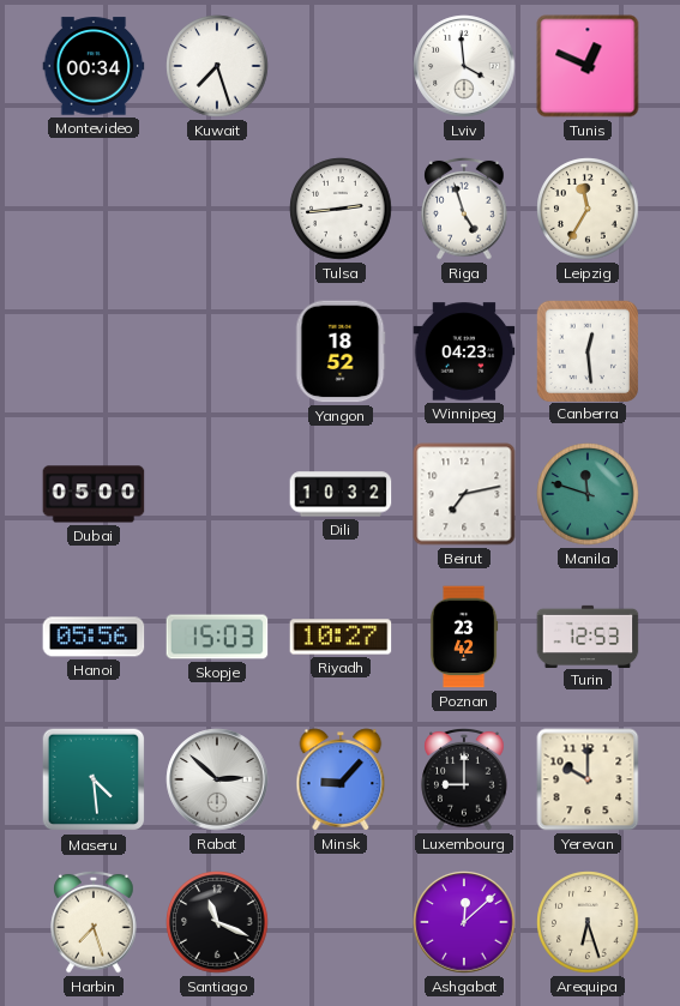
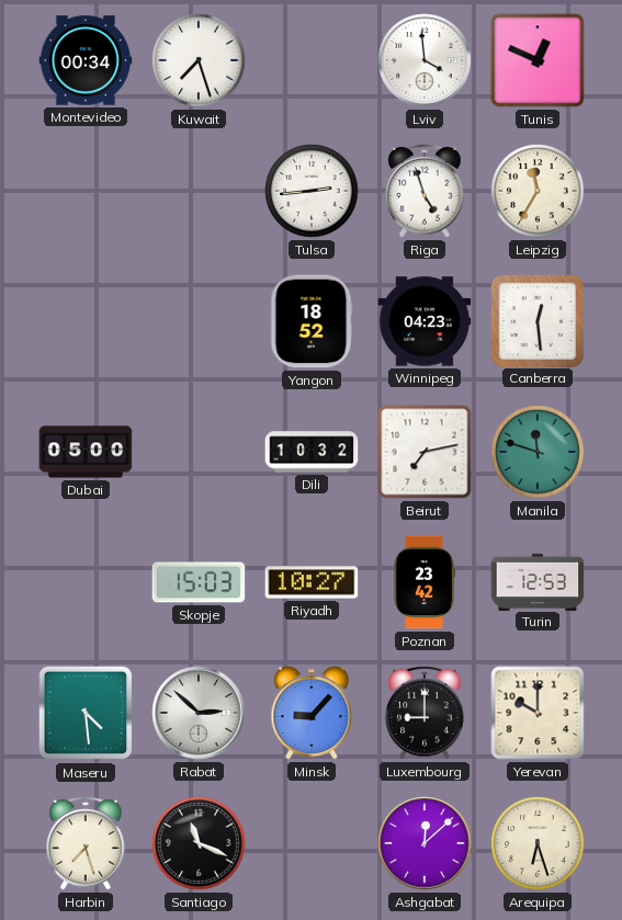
Hanoi: 05:56 -> none (94, 637)
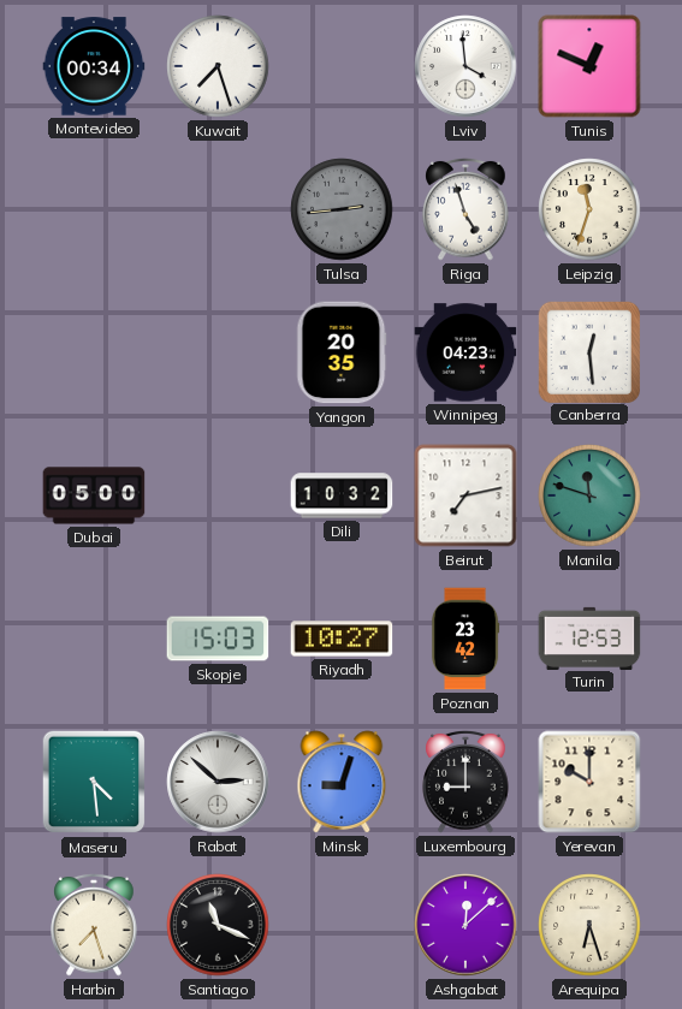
Tulsa dial: white -> grey (342, 209)
Leipzig: 11:35 -> 11:33 (589, 209)
Yangon: 18:52 -> 20:35 (342, 352)
Minsk: 9:07 -> 9:03 (342, 782)
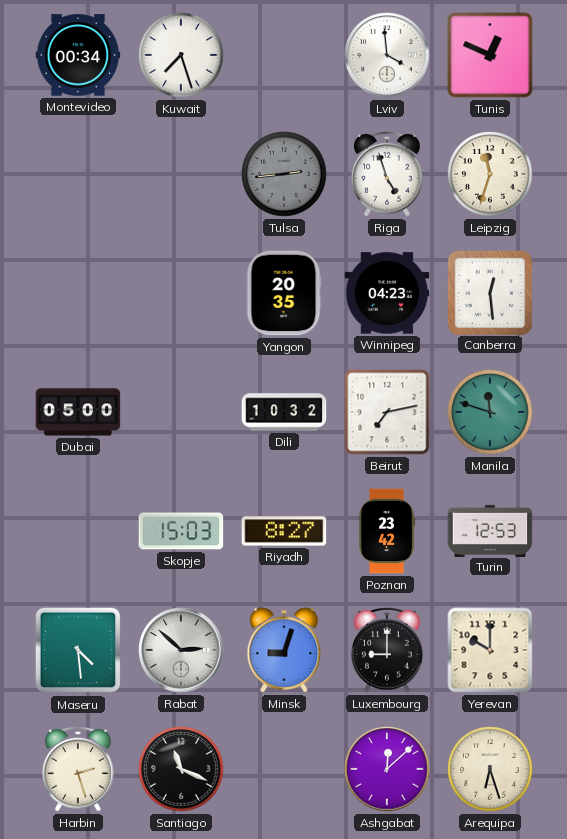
Riyadh: 10:27 -> 8:27 (284, 531)
Harbin: 7:27 -> 2:27 (78, 769)
